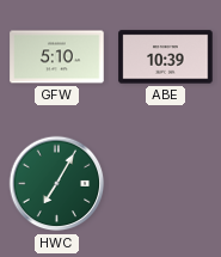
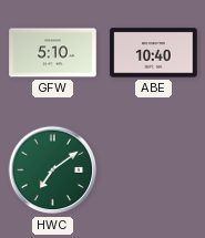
ABE: 10:39 -> 10:40 (154, 53)
HWC: 7:05 -> 7:09 (53, 170)
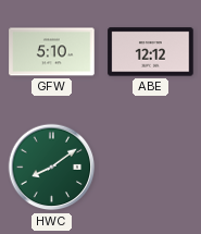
ABE: 10:40 -> 12:12 (151, 52)
HWC: 7:09 -> 8:09 (52, 168)
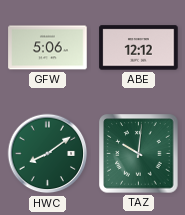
GFW: 5:10 -> 5:06 (48, 48)
TAZ: none -> 10:01 (139, 154)
